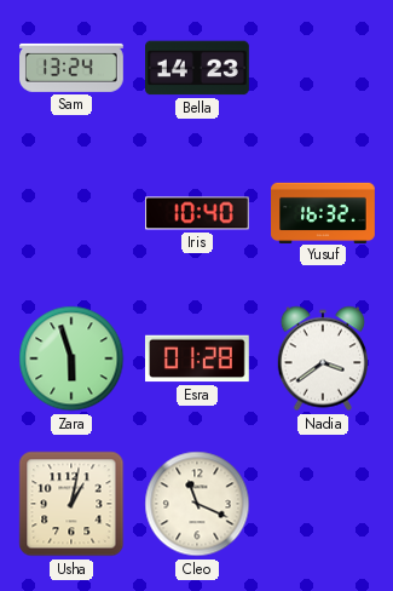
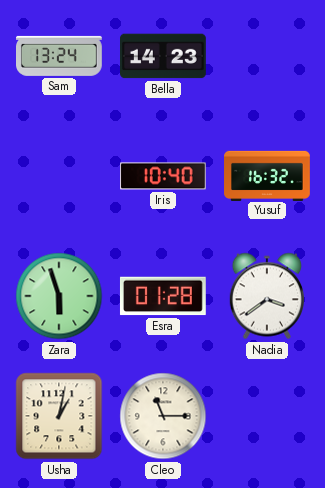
Cleo: 11:19 -> 11:15 (163, 416)
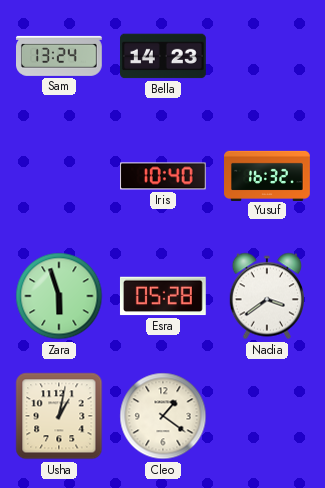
Esra: 01:28 -> 05:28 (163, 296)
Cleo: 11:15 -> 1:21 (163, 416)
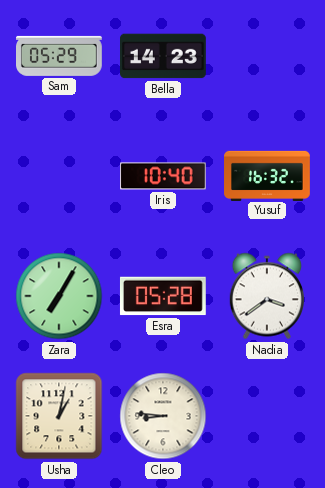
Sam: 13:24 -> 05:29 (60, 56)
Zara: 5:57 -> 7:05 (59, 296)
Cleo: 1:21 -> 8:46 (163, 416)
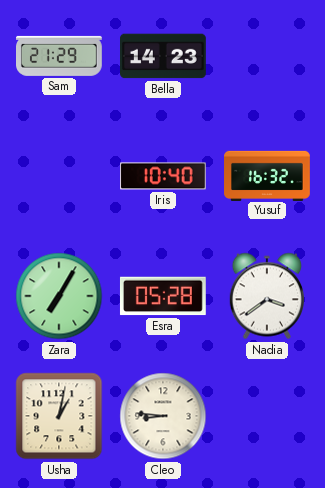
Sam: 05:29 -> 21:29 (60, 56)
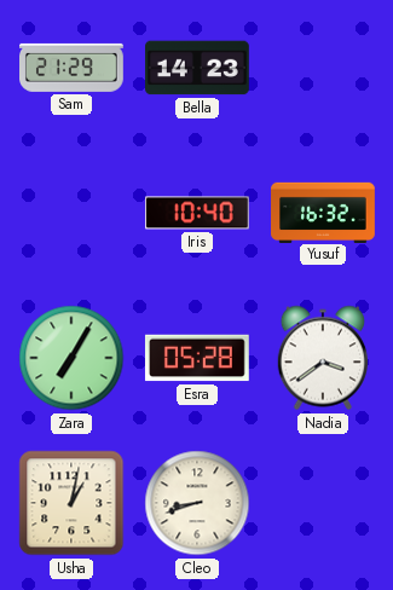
Cleo: 8:46 -> 8:42 (197, 503)
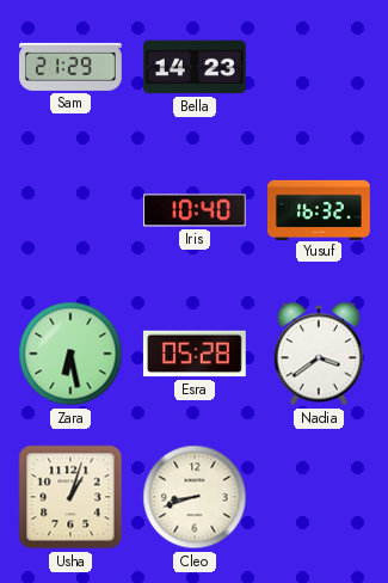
Zara: 7:05 -> 6:28 (70, 354)
Usha: 1:02 -> 1:03 (70, 497)
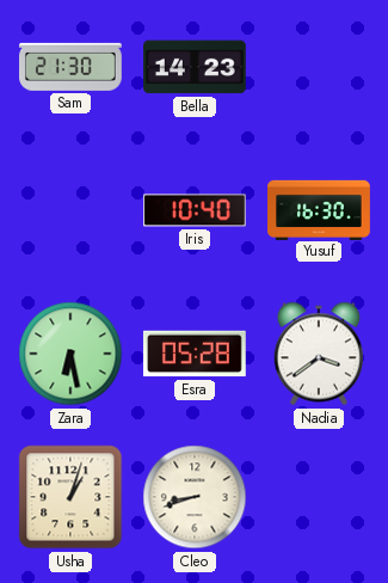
Sam: 21:29 -> 21:30 (72, 67)
Yusuf: 16:32 -> 16:30 (319, 209)
